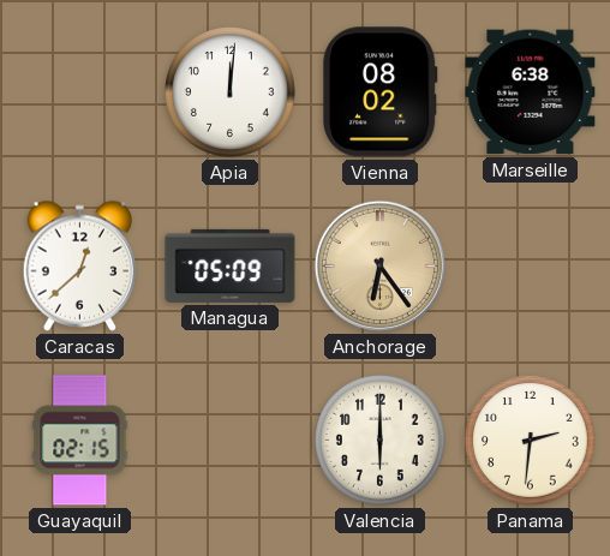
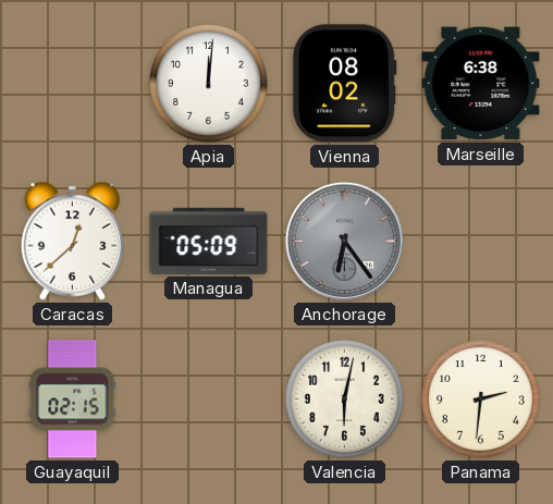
Anchorage dial: champagne -> grey (344, 241)
Valencia: 6:00 -> 6:02 (345, 399)
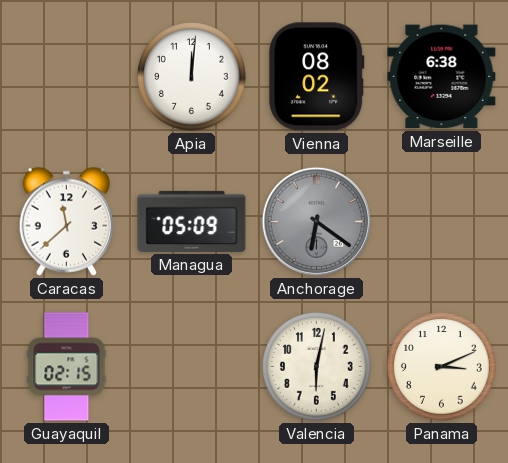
Caracas: 12:38 -> 11:38 (67, 221)
Anchorage: 6:24 -> 6:21 (316, 221)
Panama: 2:31 -> 3:11 (442, 367)
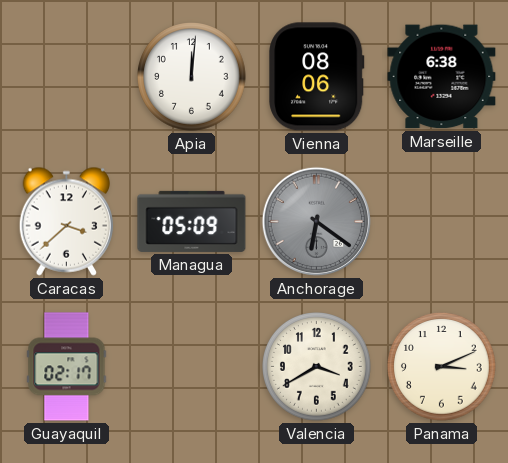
Vienna: 08:02 -> 08:06 (317, 77)
Caracas: 11:38 -> 3:38 (67, 221)
Guayaquil: 02:15 -> 02:17 (67, 367)
Valencia: 6:02 -> 3:40 (317, 367)
